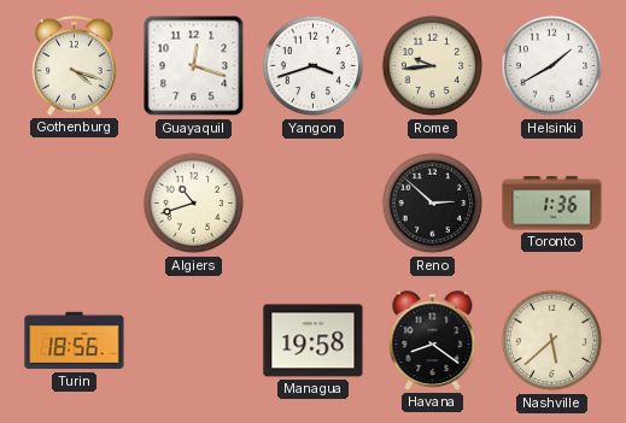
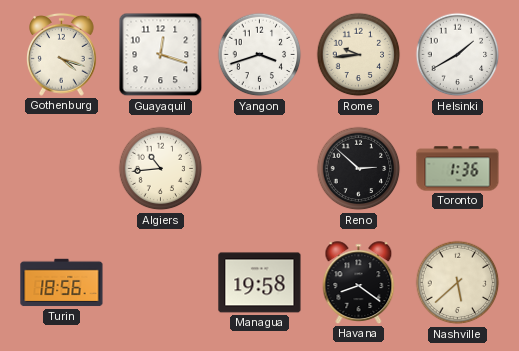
Algiers: 10:42 -> 10:44 (161, 169)
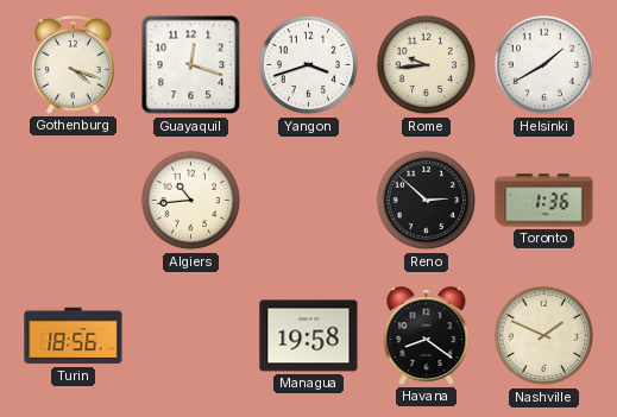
Nashville: 5:38 -> 1:49 (544, 336)
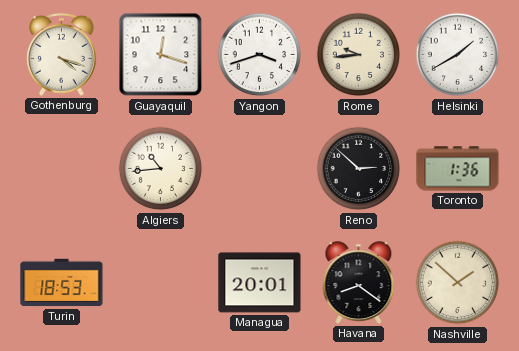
Turin: 18:56 -> 18:53 (62, 283)
Managua: 19:58 -> 20:01 (260, 283)
Nashville: 1:49 -> 1:52 (458, 283)
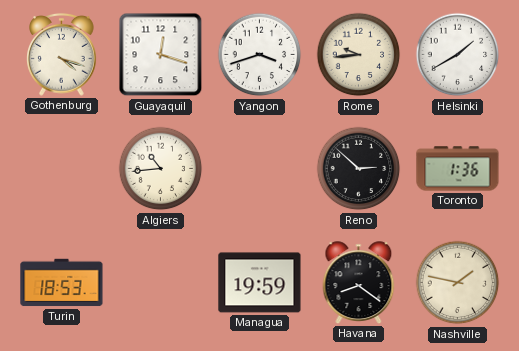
Managua: 20:01 -> 19:59 (260, 283)
Nashville: 1:52 -> 1:47 (458, 283)
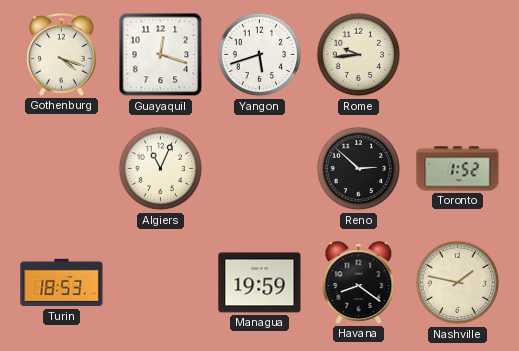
Yangon: 3:42 -> 5:42 (260, 55)
Helsinki: 1:40 -> none (458, 55)
Algiers: 10:44 -> 11:04 (161, 169)
Toronto: 1:36 -> 1:52 (458, 169)
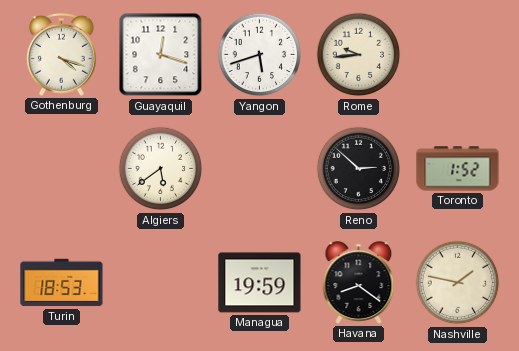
Algiers: 11:04 -> 5:39 (161, 169)
